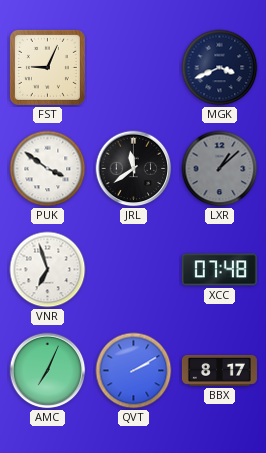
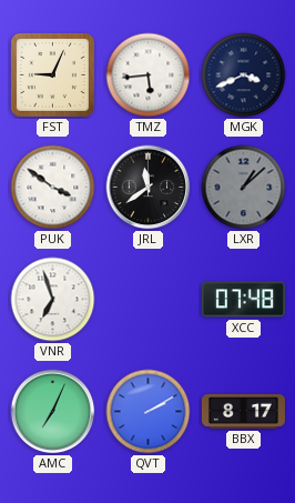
TMZ: none -> 5:44 (149, 76)
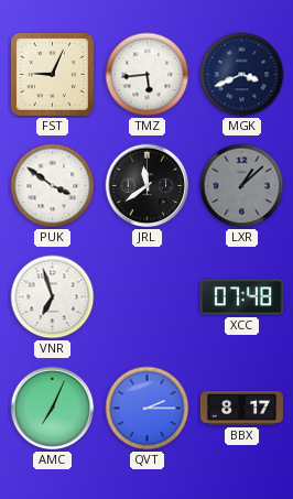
QVT: 2:10 -> 2:15 (148, 409)
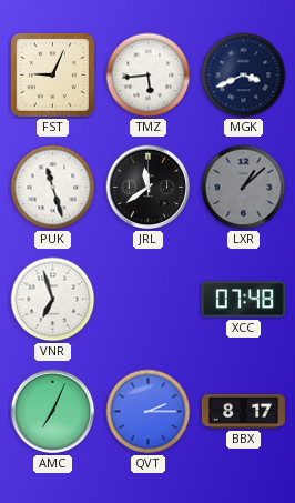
PUK: 3:51 -> 11:27 (53, 188)
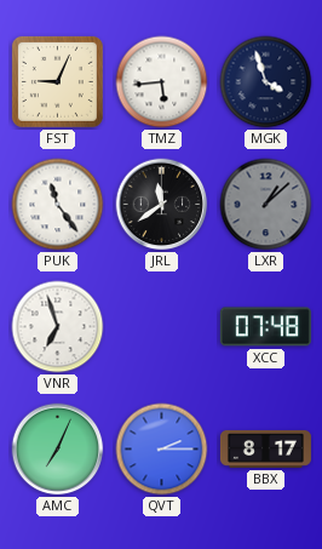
MGK: 3:41 -> 3:57 (266, 82)
PUK: 11:27 -> 11:24 (58, 205)
